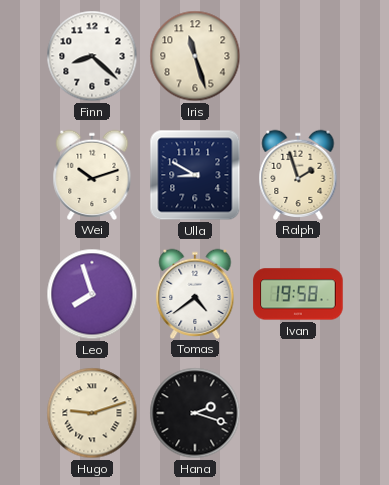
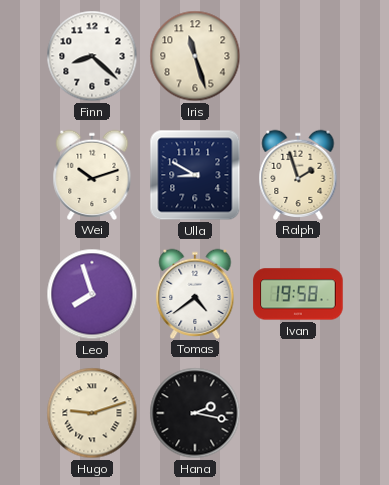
Hana: 2:18 -> 2:17 (195, 413)
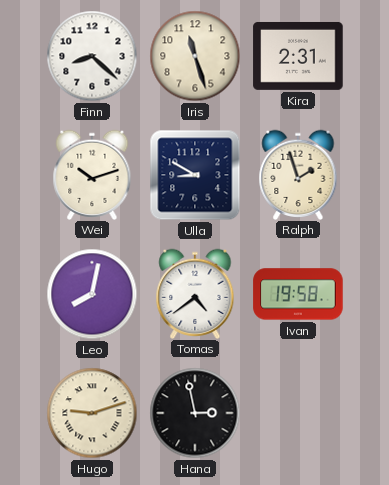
Kira: none -> 2:31 (298, 56)
Leo: 7:57 -> 8:02 (92, 294)
Hana: 2:17 -> 2:58 (195, 413)
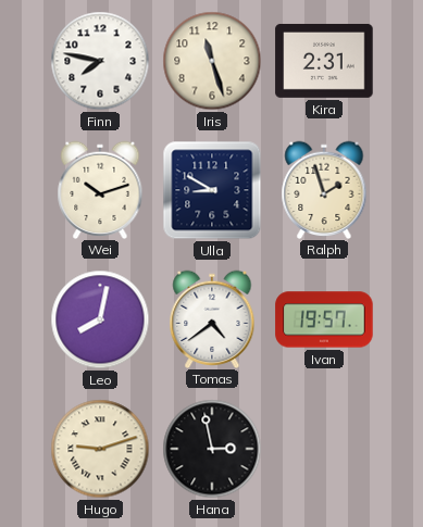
Finn: 8:22 -> 7:47 (100, 61)
Ivan: 19:58 -> 19:57 (324, 319)
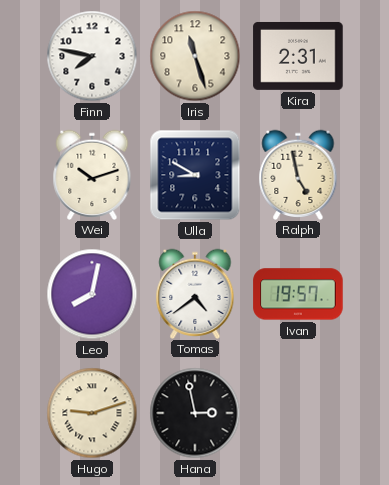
Ralph: 1:57 -> 4:58 (298, 174)
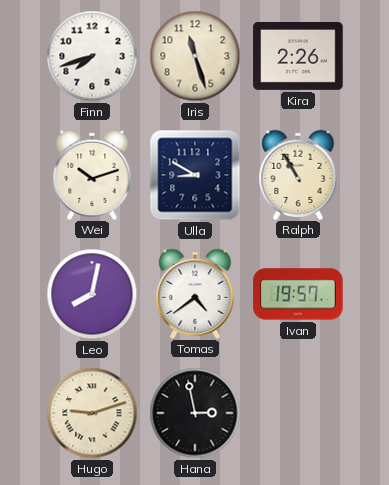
Finn: 7:47 -> 7:42 (92, 56)
Kira: 2:31 -> 2:26 (298, 56)
Ralph: 4:58 -> 10:55 (298, 174)
